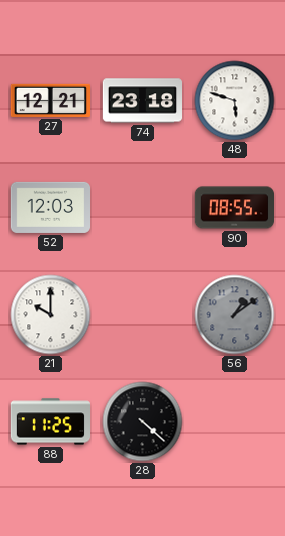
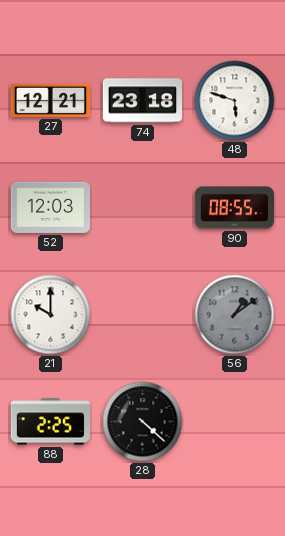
88: 11:25 -> 2:25 (50, 422)
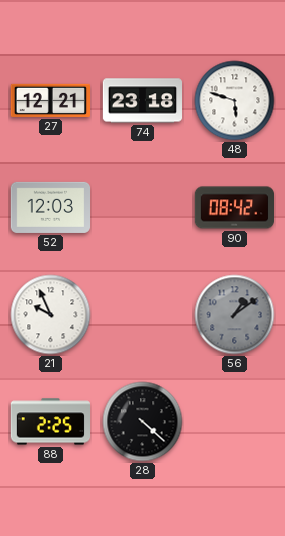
90: 08:55 -> 08:42 (235, 208)
21: 10:00 -> 9:56 (51, 315)
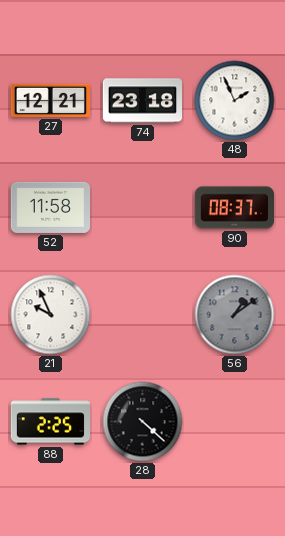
48: 5:48 -> 1:56 (235, 101)
52: 12:03 -> 11:58 (50, 207)
90: 08:42 -> 08:37 (235, 208)
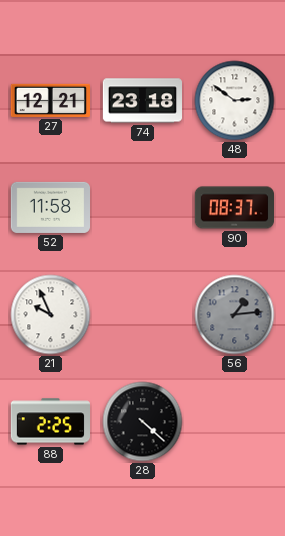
48: 1:56 -> 2:51 (235, 101)
56: 1:09 -> 1:14 (235, 315)
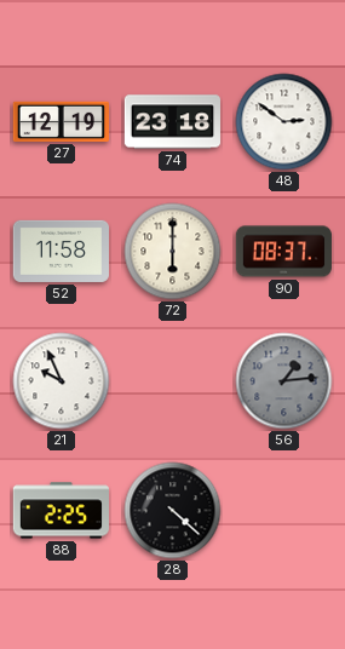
27: 12:21 -> 12:19 (61, 121)
72: none -> 6:00 (173, 252)
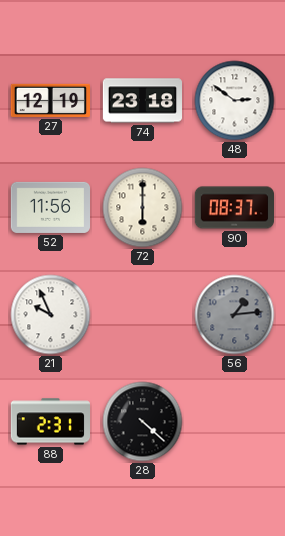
52: 11:58 -> 11:56 (50, 207)
88: 2:25 -> 2:31 (50, 422)
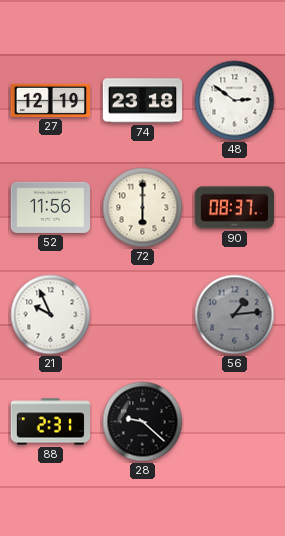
28: 4:22 -> 9:22 (143, 422)
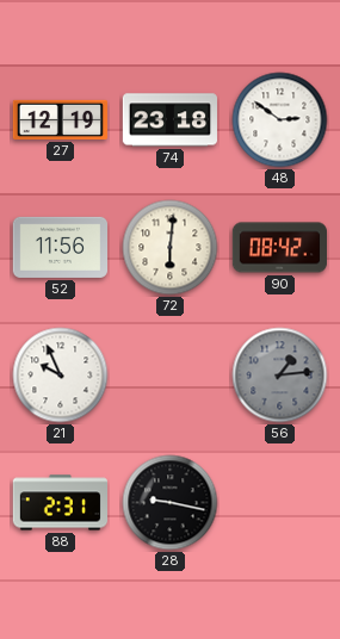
72: 6:00 -> 6:01 (171, 248)
90: 08:37 -> 08:42 (280, 248)
28: 9:22 -> 9:17 (171, 503)
